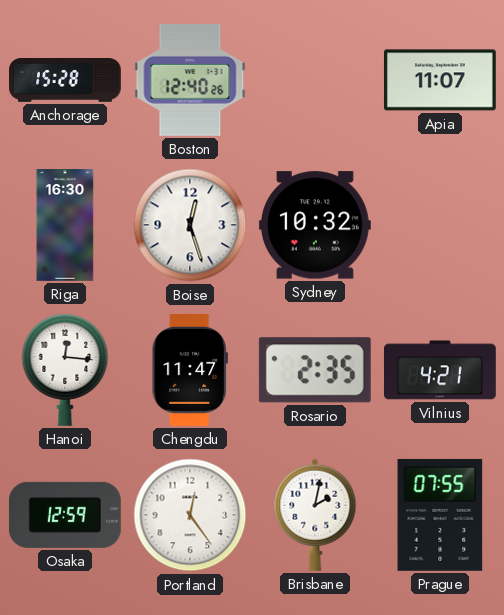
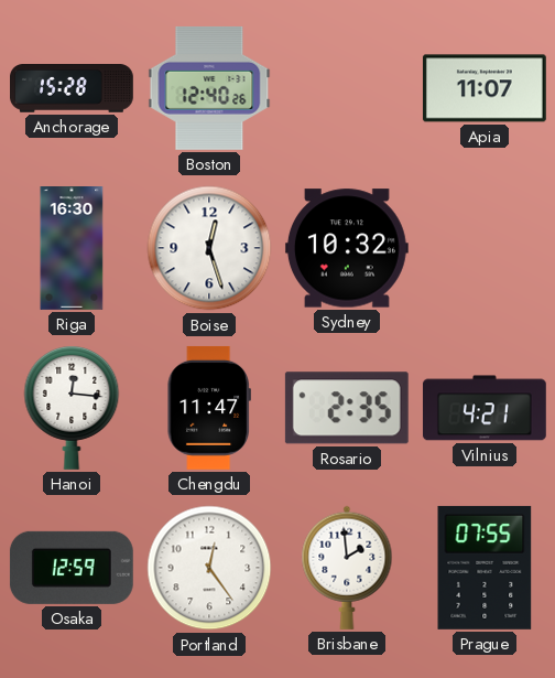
Brisbane: 2:02 -> 1:59 (347, 568)
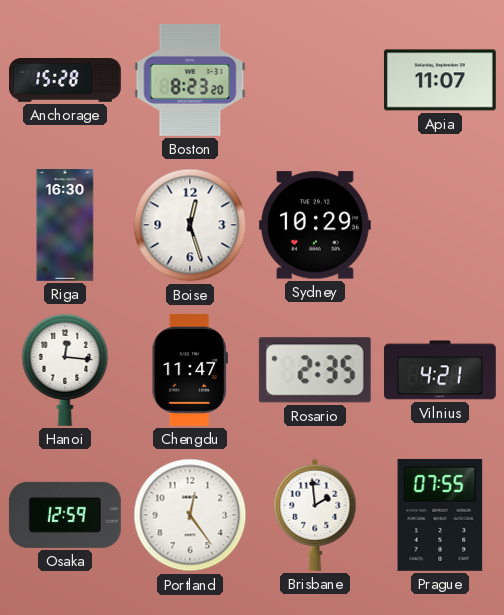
Boston: 12:40 -> 8:23 (190, 80)
Sydney: 10:32 -> 10:29 (315, 225)
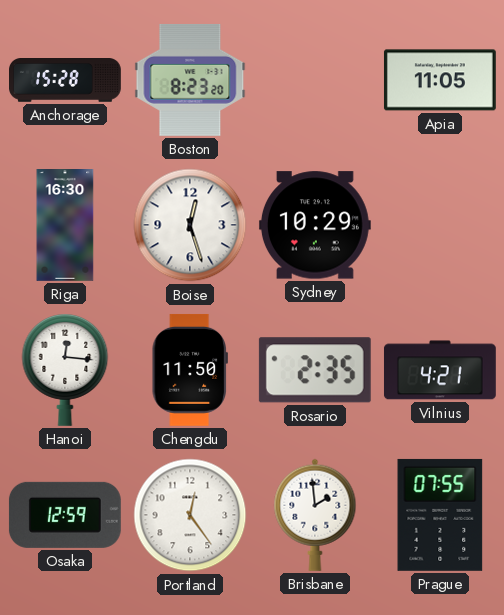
Apia: 11:07 -> 11:05 (440, 80)
Chengdu: 11:47 -> 11:50 (190, 370)
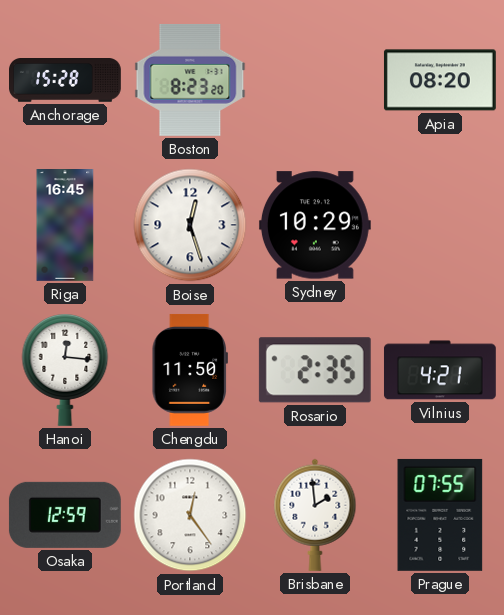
Apia: 11:05 -> 08:20 (440, 80)
Riga: 16:30 -> 16:45 (65, 226)
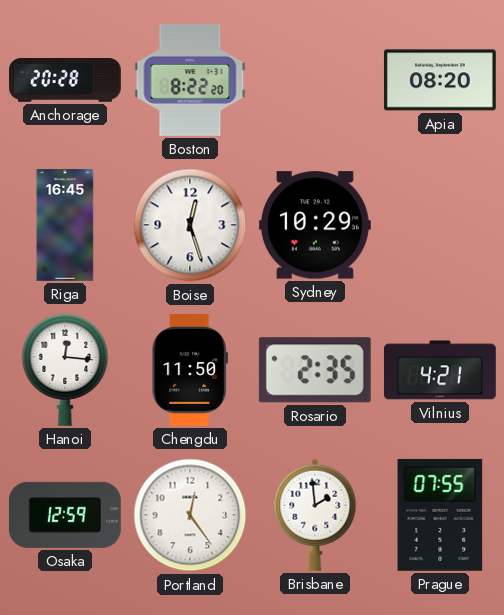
Anchorage: 15:28 -> 20:28 (66, 81)
Boston: 8:23 -> 8:22 (190, 80)
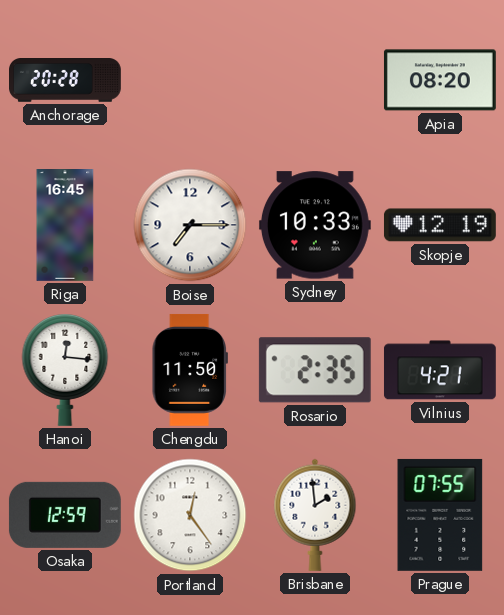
Boston: 8:22 -> none (190, 80)
Boise: 12:27 -> 7:15 (190, 225)
Sydney: 10:29 -> 10:33 (315, 225)
Skopje: none -> 12:19 (440, 225)
